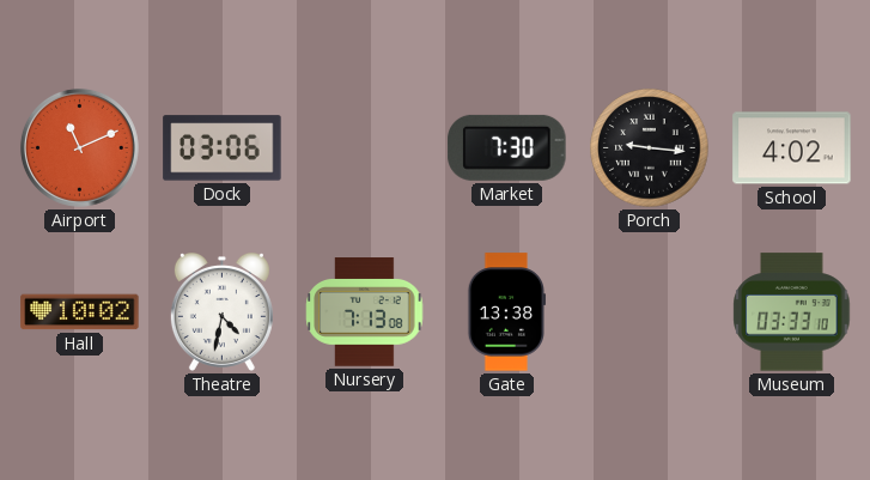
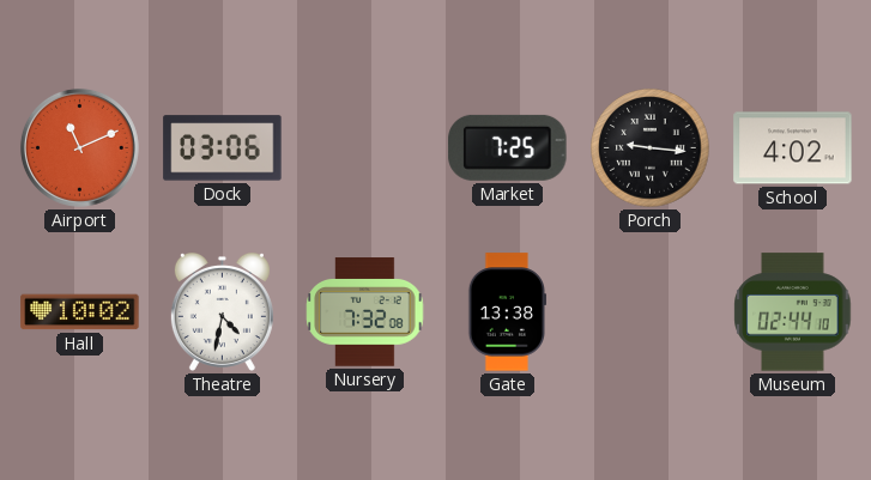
Market: 7:30 -> 7:25 (508, 147)
Nursery: 7:13 -> 7:32 (365, 312)
Museum: 03:33 -> 02:44 (793, 312)
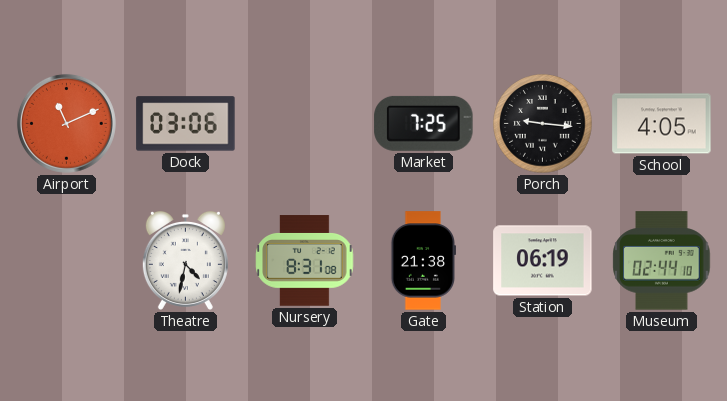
School: 4:02 -> 4:05 (662, 124)
Hall: 10:02 -> none (80, 312)
Nursery: 7:32 -> 8:31 (305, 261)
Gate: 13:38 -> 21:38 (423, 261)
Station: none -> 06:19 (543, 261)
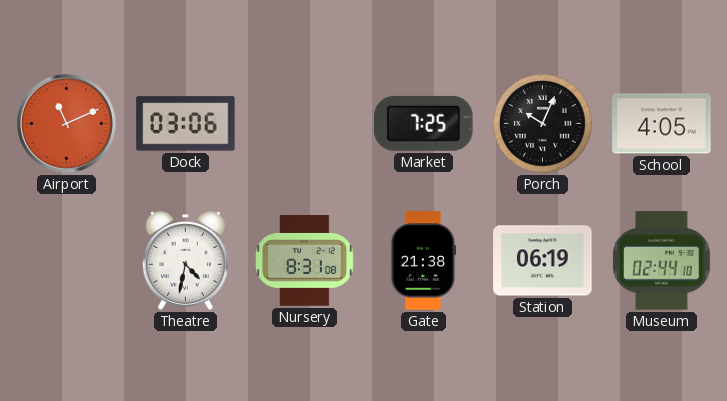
Porch: 9:16 -> 10:04 (543, 124)
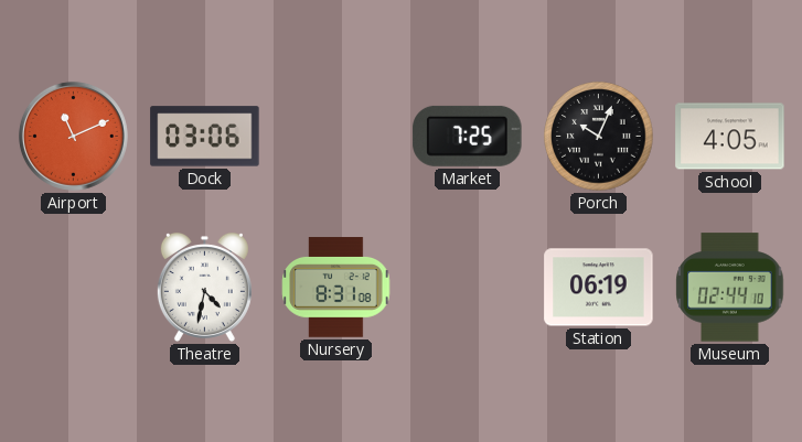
Gate: 21:38 -> none (423, 261)
